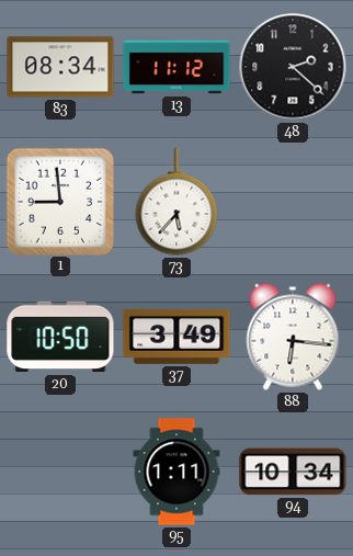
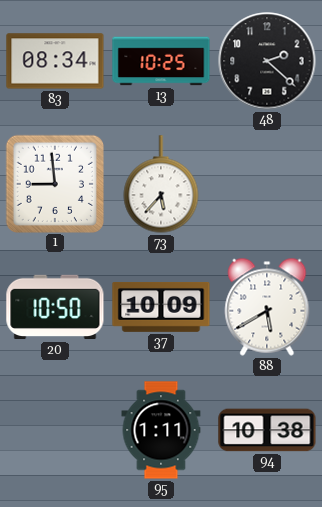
13: 11:12 -> 10:25 (161, 61)
37: 3:49 -> 10:09 (161, 307)
88: 6:16 -> 5:40 (267, 307)
94: 10:34 -> 10:38 (267, 430)
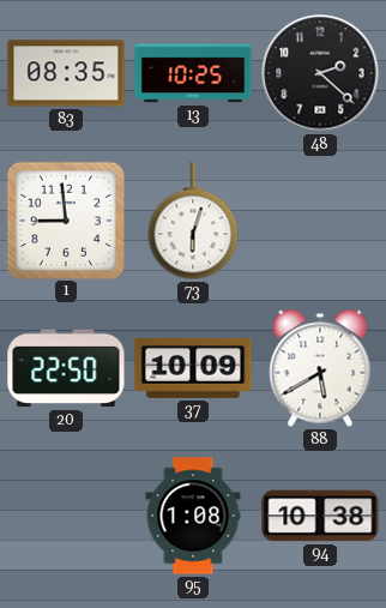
83: 08:34 -> 08:35 (66, 73)
73: 5:37 -> 6:03 (193, 221)
20: 10:50 -> 22:50 (66, 368)
95: 1:11 -> 1:08 (193, 516)
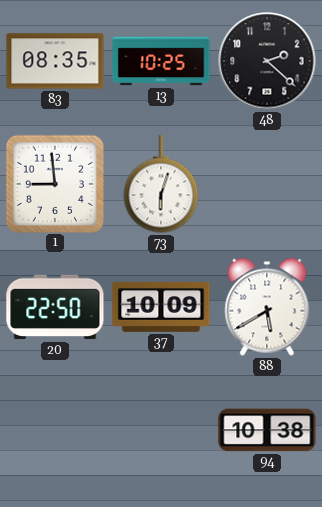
95: 1:08 -> none (193, 516)
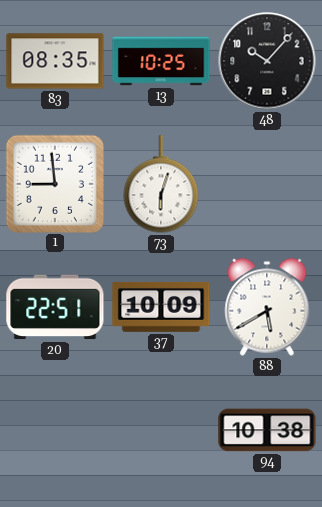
48: 2:22 -> 10:07 (267, 61)
20: 22:50 -> 22:51 (55, 307)
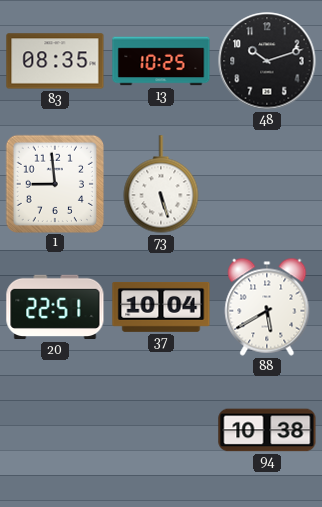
48: 10:07 -> 10:12 (267, 61)
73: 6:03 -> 5:27 (161, 184)
37: 10:09 -> 10:04 (161, 307)
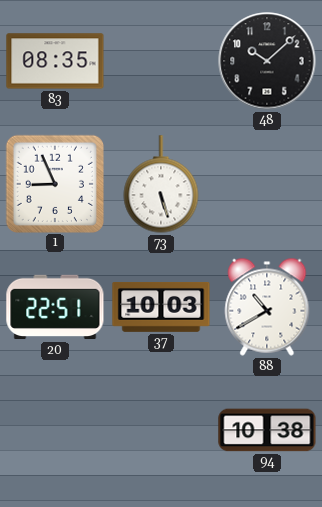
13: 10:25 -> none (161, 61)
48: 10:12 -> 10:08 (267, 61)
1: 8:59 -> 8:56 (54, 183)
37: 10:04 -> 10:03 (161, 307)
88: 5:40 -> 10:40 (267, 307)
